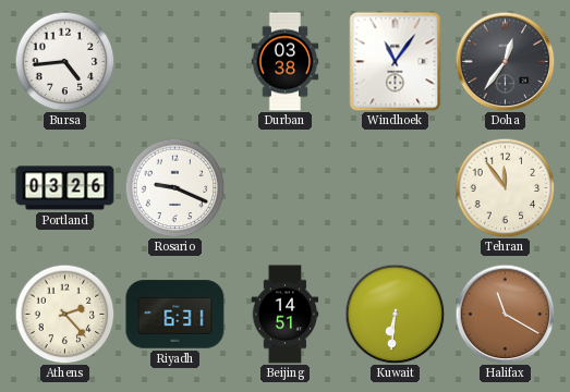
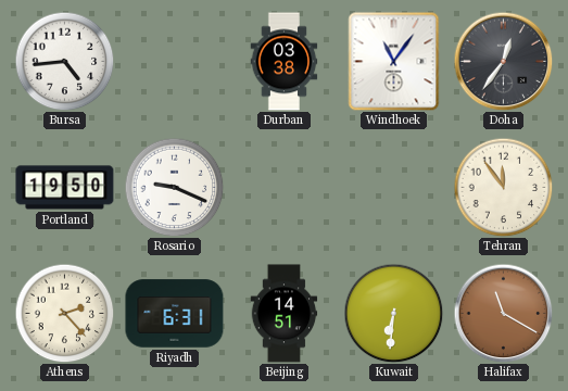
Portland: 03:26 -> 19:50 (65, 188)
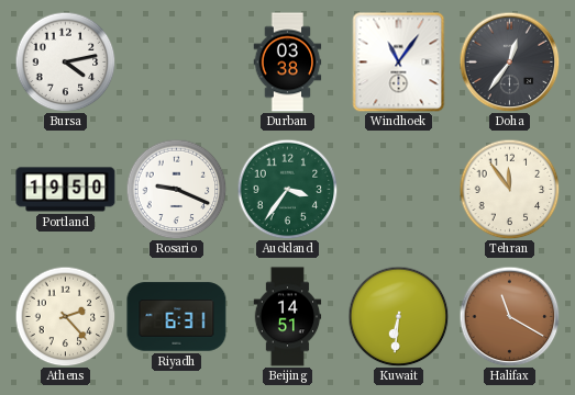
Bursa: 4:44 -> 4:13 (65, 61)
Auckland: none -> 3:36 (287, 189)
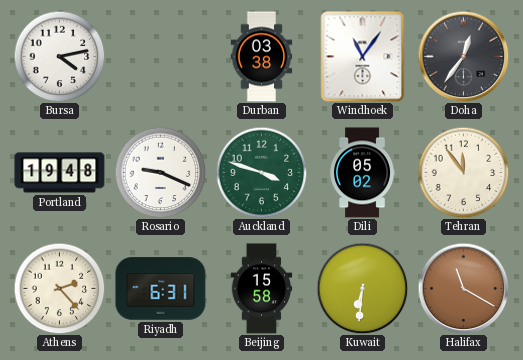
Portland: 19:50 -> 19:48 (60, 173)
Auckland: 3:36 -> 3:48 (261, 172)
Dili: none -> 05:02 (362, 173)
Beijing: 14:51 -> 15:58 (262, 289)
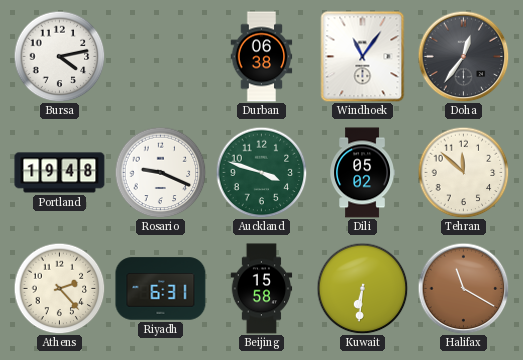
Durban: 03:38 -> 06:38 (262, 57)
Tehran: 11:54 -> 11:52 (463, 172)
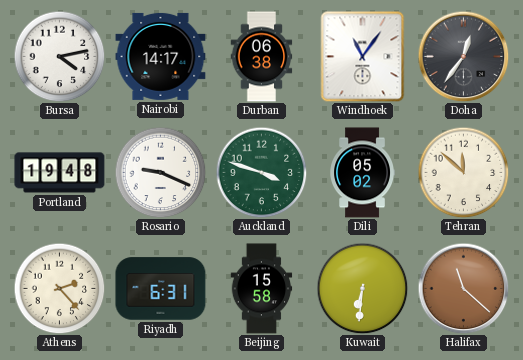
Nairobi: none -> 14:17 (161, 56)
Halifax: 11:20 -> 11:22 (463, 288)
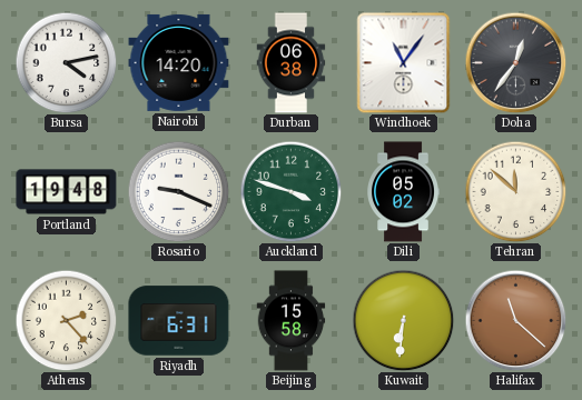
Nairobi: 14:17 -> 14:20 (179, 62)
